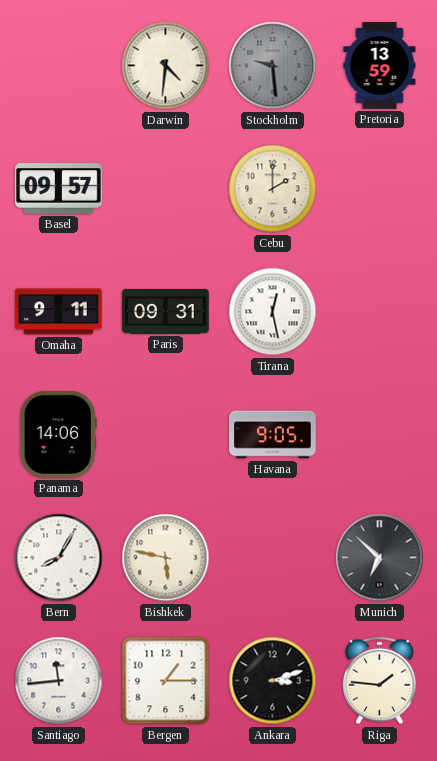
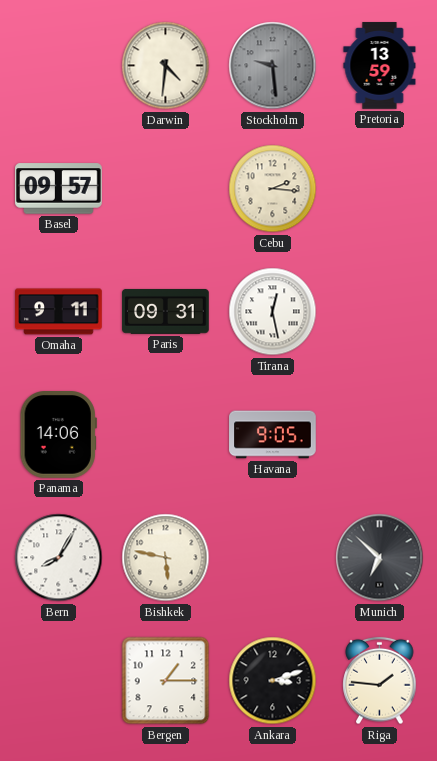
Cebu: 2:00 -> 2:16 (273, 189)
Santiago: 11:44 -> none (59, 681)
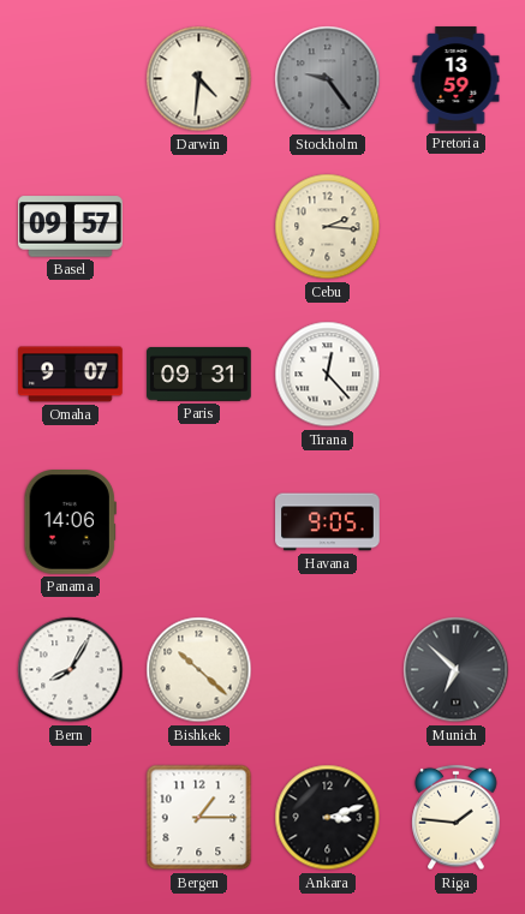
Stockholm: 9:29 -> 9:24 (328, 79)
Omaha: 9:11 -> 9:07 (71, 375)
Tirana: 12:28 -> 12:23 (328, 375)
Bishkek: 5:47 -> 10:22 (199, 670)
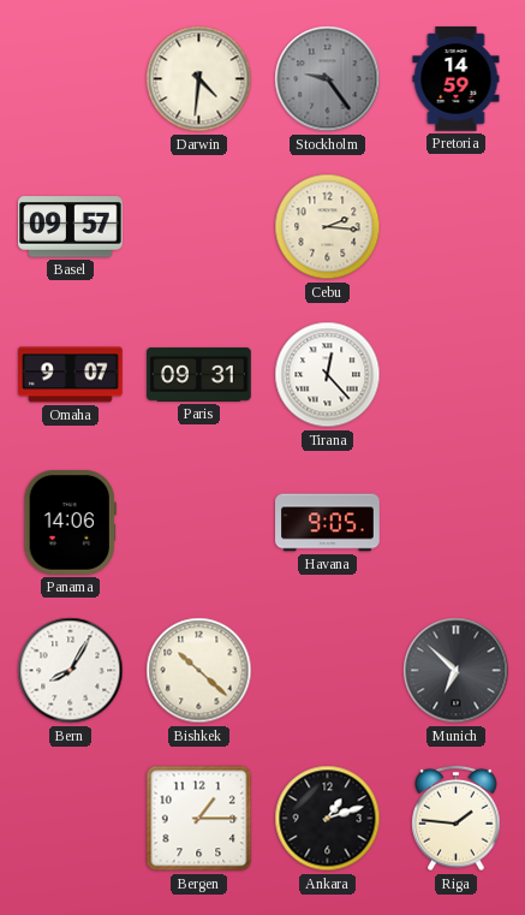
Pretoria: 13:59 -> 14:59 (457, 79)
Ankara: 3:12 -> 1:12 (328, 819)
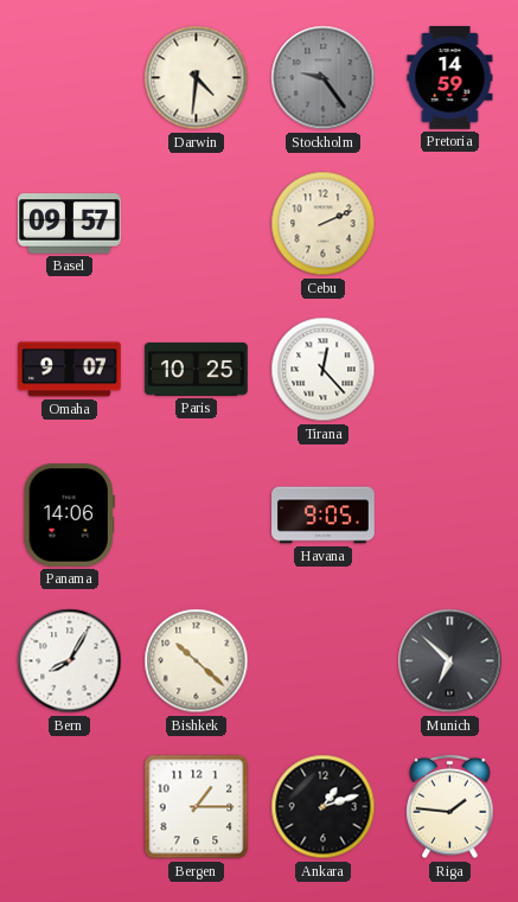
Cebu: 2:16 -> 2:11 (324, 224)
Paris: 09:31 -> 10:25 (197, 369)
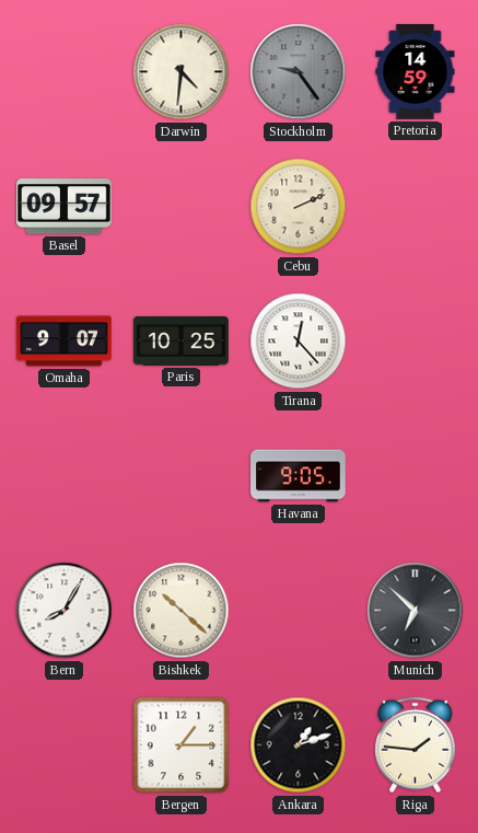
Panama: 14:06 -> none (69, 516)
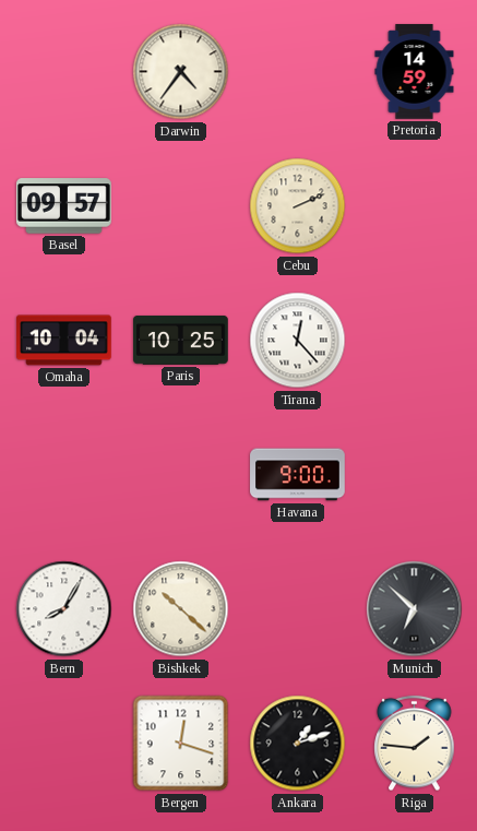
Darwin: 4:31 -> 4:36 (181, 72)
Stockholm: 9:24 -> none (299, 72)
Omaha: 9:07 -> 10:04 (64, 341)
Havana: 9:05 -> 9:00 (298, 475)
Bergen: 1:15 -> 12:18 (181, 744)
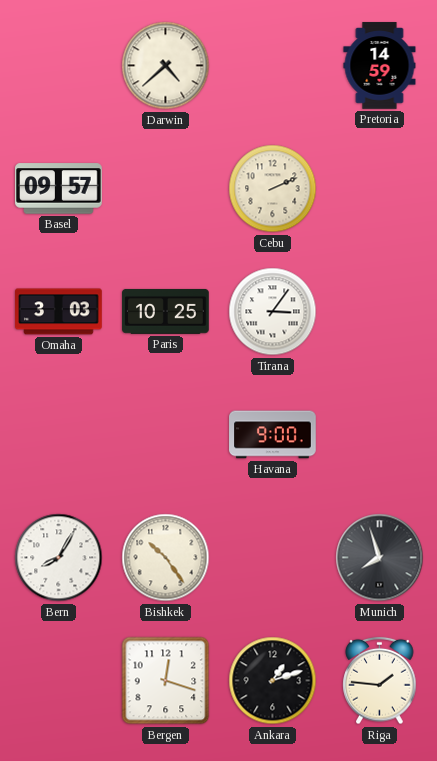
Darwin: 4:36 -> 4:38 (166, 66)
Omaha: 10:04 -> 3:03 (59, 312)
Tirana: 12:23 -> 3:06 (273, 312)
Bishkek: 10:22 -> 10:24 (166, 558)
Munich: 6:52 -> 7:57 (380, 558)
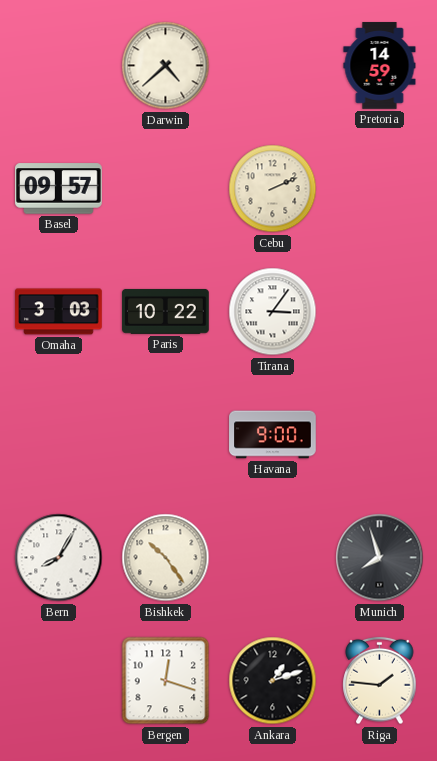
Paris: 10:25 -> 10:22 (166, 311)
